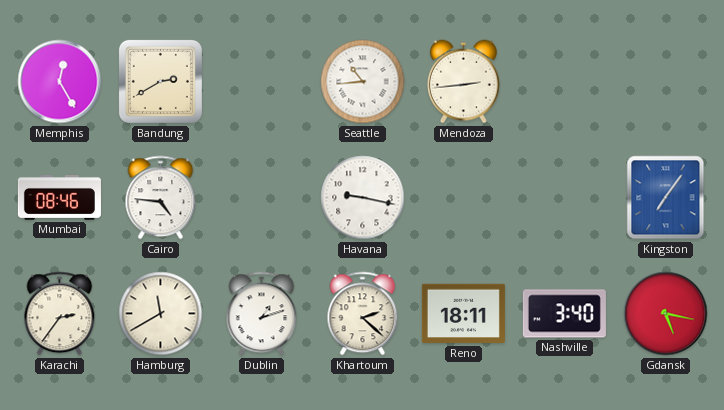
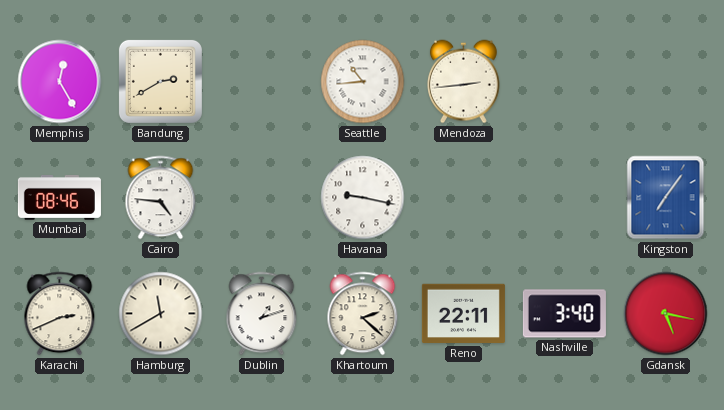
Karachi: 2:36 -> 2:41 (60, 314)
Reno: 18:11 -> 22:11 (463, 314)
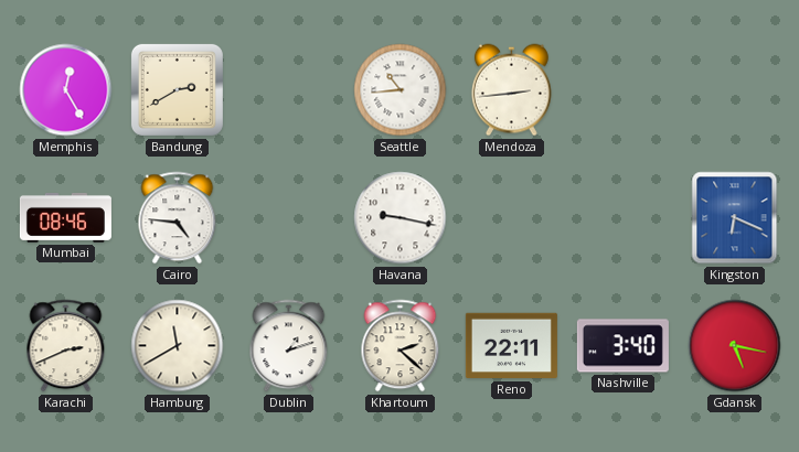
Kingston: 7:06 -> 6:19 (735, 218)
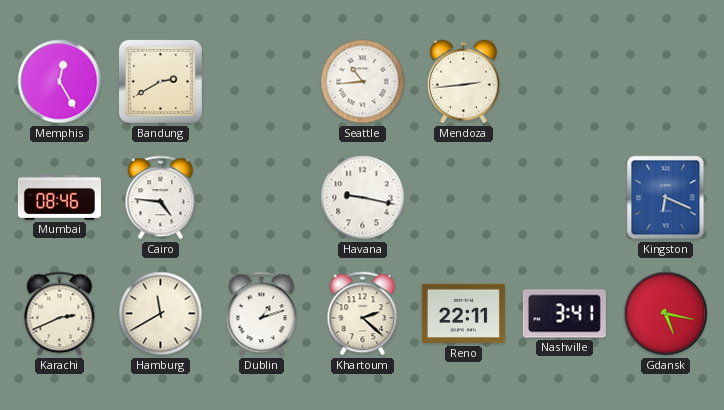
Nashville: 3:40 -> 3:41 (564, 314)
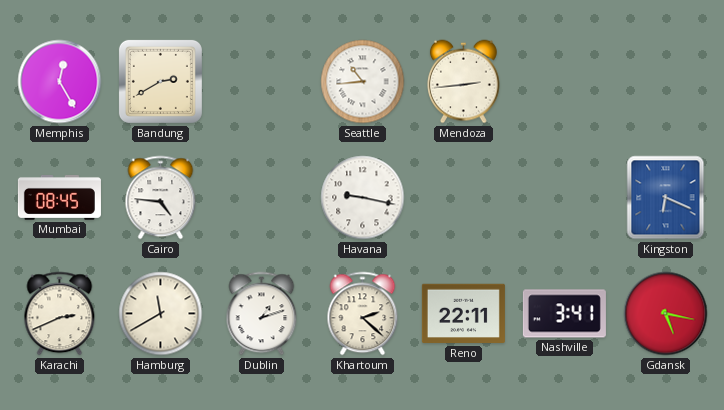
Mumbai: 08:46 -> 08:45 (59, 197)
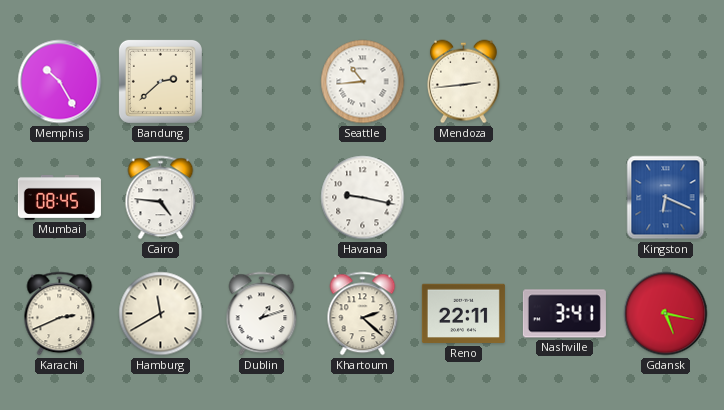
Memphis: 12:25 -> 10:25 (60, 82)
Bandung: 2:40 -> 2:38 (160, 81)
